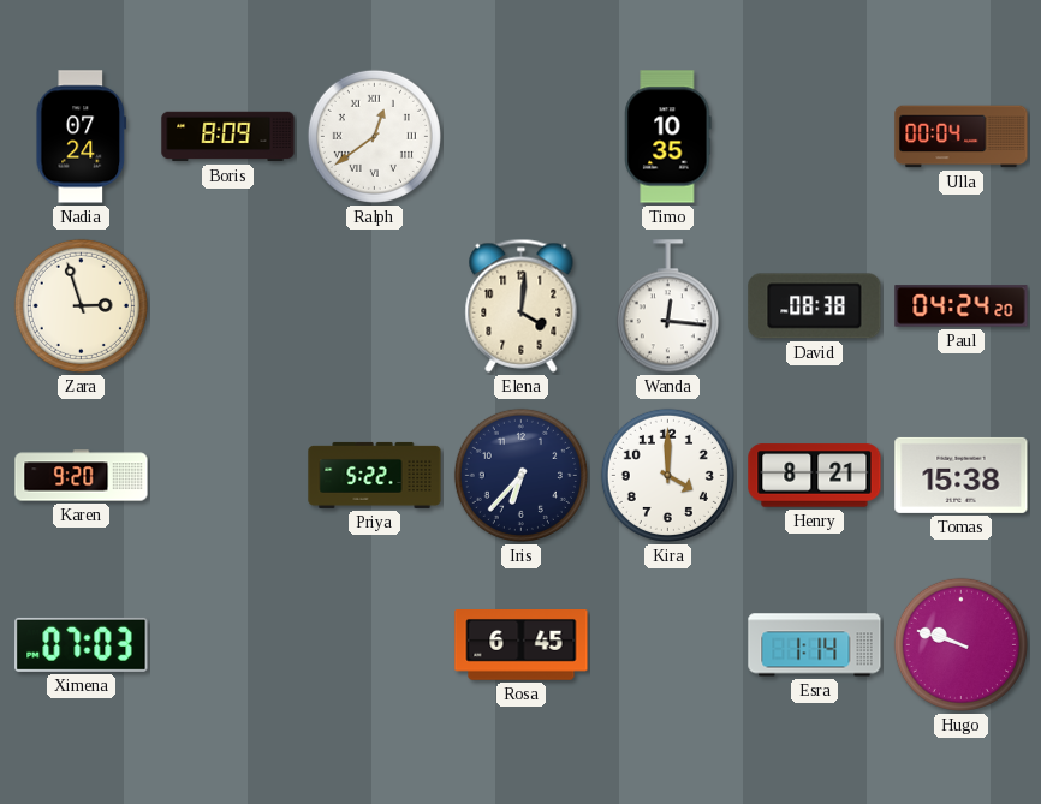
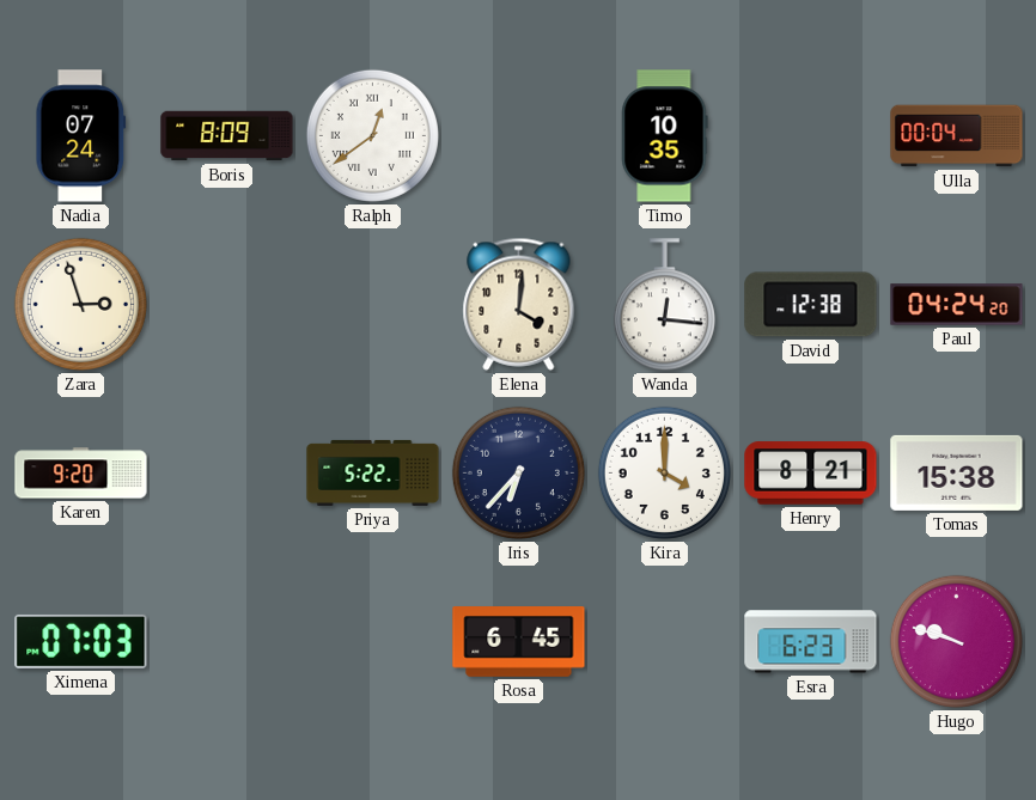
David: 08:38 -> 12:38 (811, 305)
Esra: 1:14 -> 6:23 (811, 642)
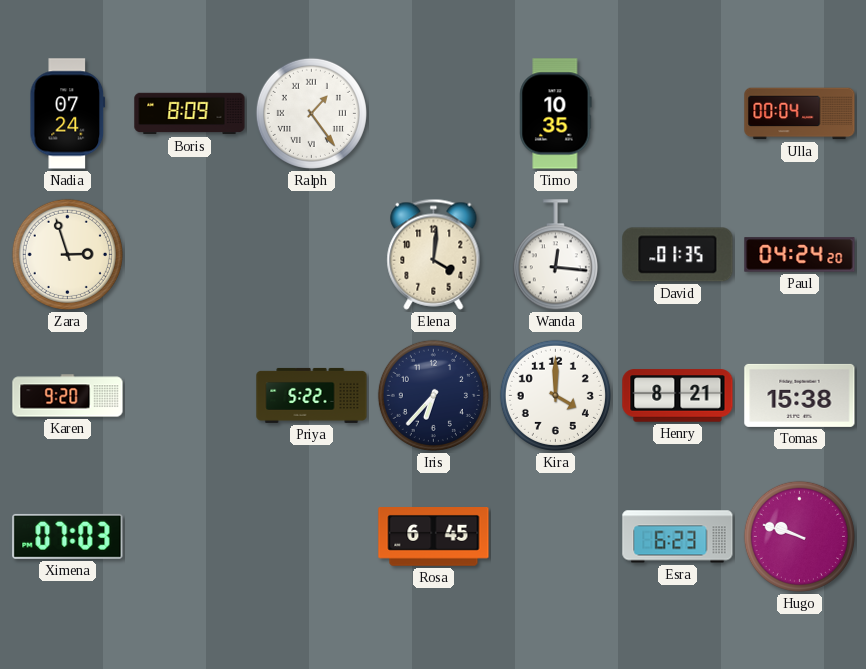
Ralph: 12:39 -> 1:24 (311, 113)
David: 12:38 -> 01:35 (678, 255)
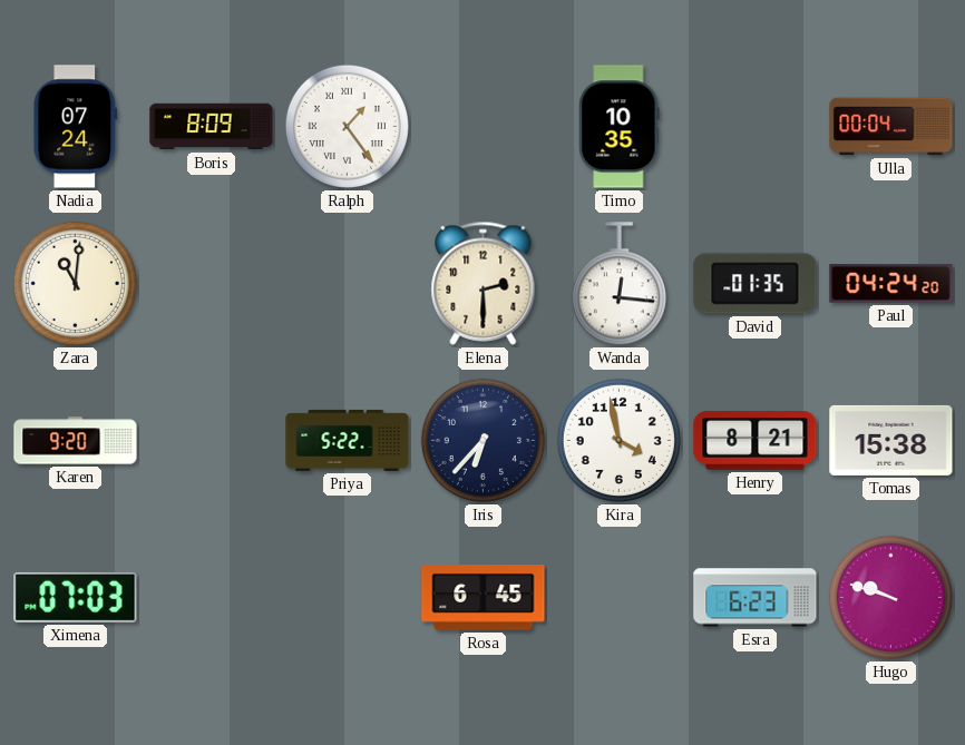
Zara: 2:57 -> 11:01 (75, 283)
Elena: 4:01 -> 2:30 (484, 283)
Kira: 4:00 -> 3:58 (618, 440)
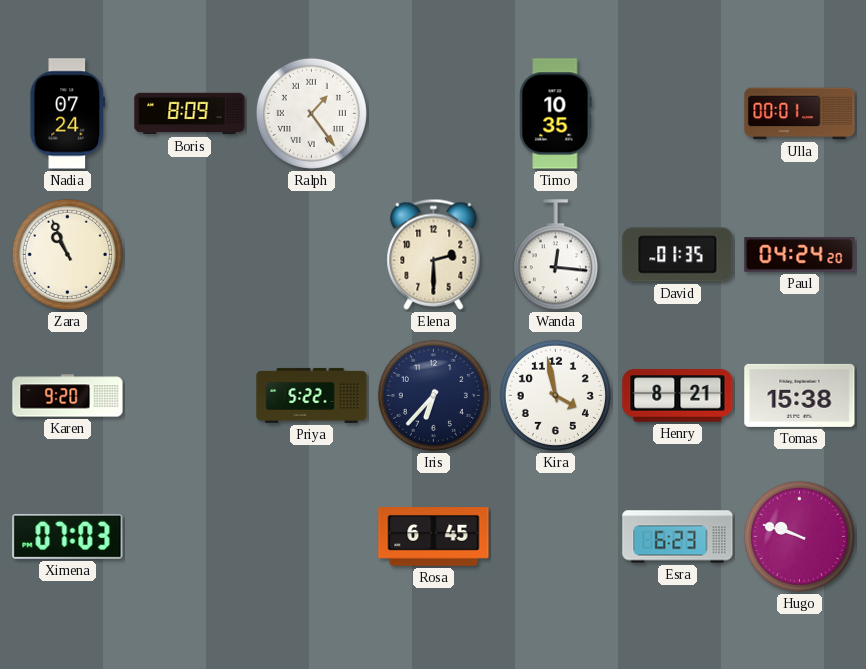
Ulla: 00:04 -> 00:01 (800, 114)
Zara: 11:01 -> 10:56 (67, 254)
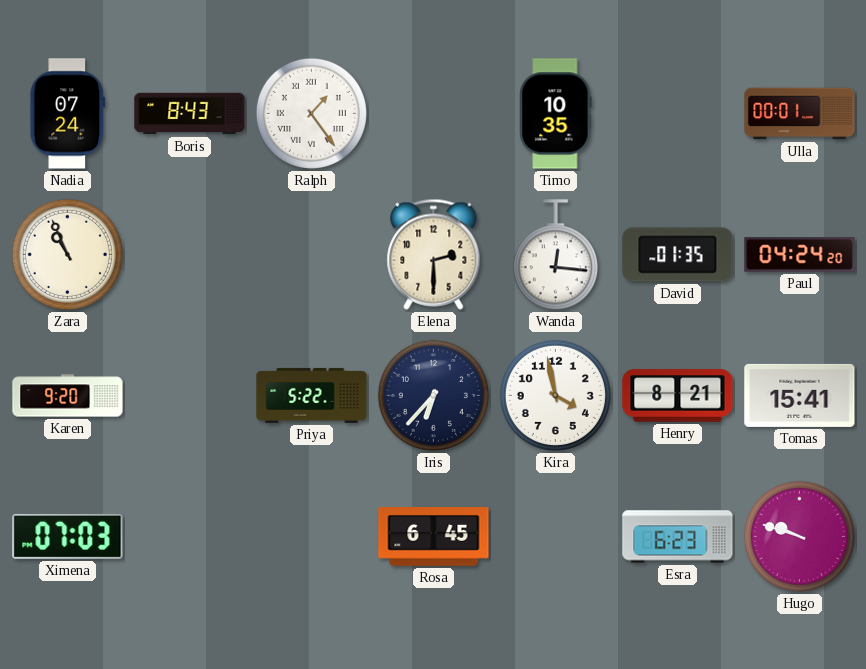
Boris: 8:09 -> 8:43 (190, 114)
Tomas: 15:38 -> 15:41 (800, 395)
